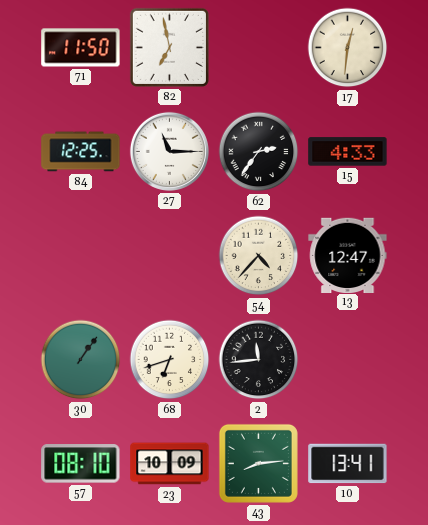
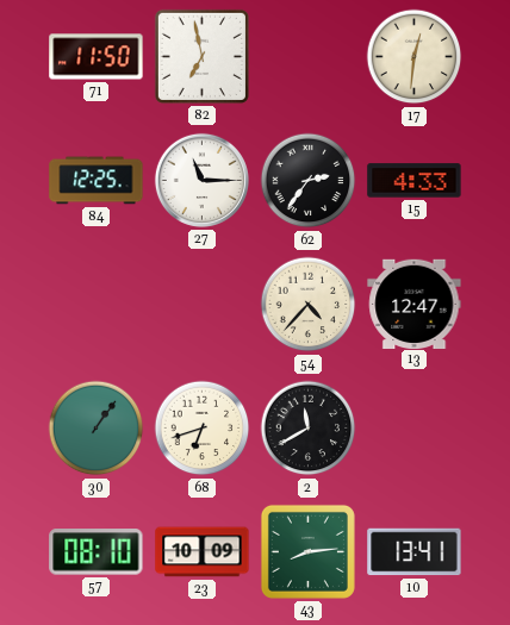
2: 11:44 -> 11:40 (309, 429)
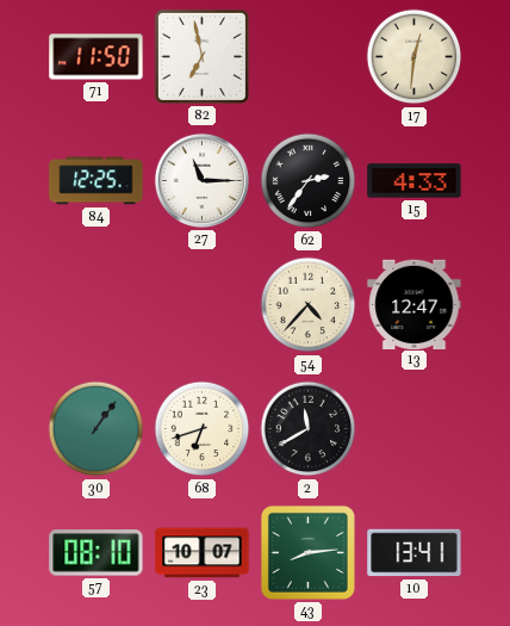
23: 10:09 -> 10:07 (203, 553)
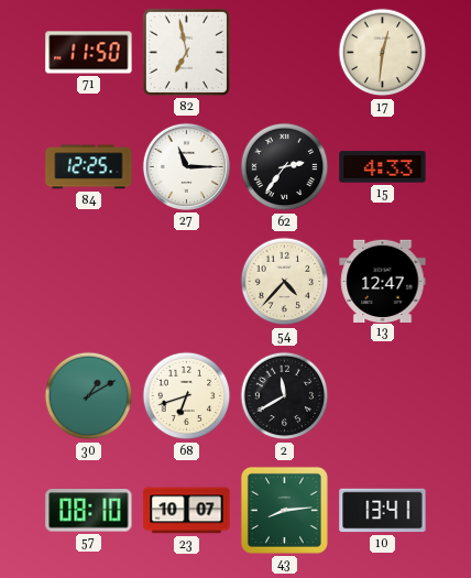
30: 1:06 -> 1:10 (89, 396)
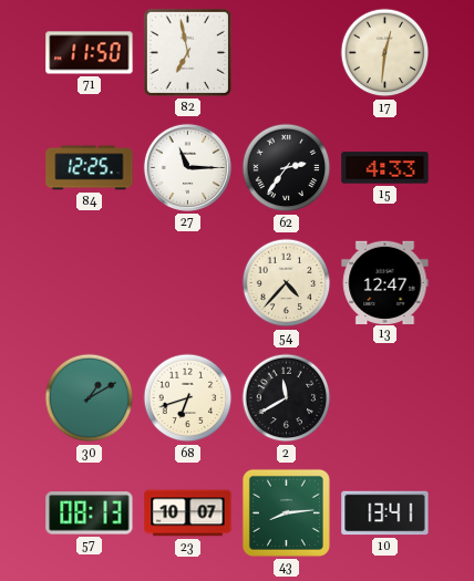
57: 08:10 -> 08:13 (90, 513)
